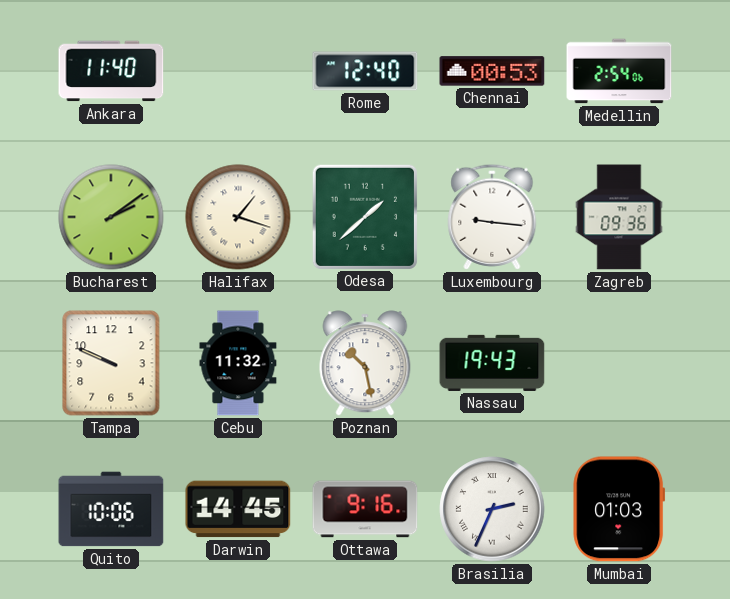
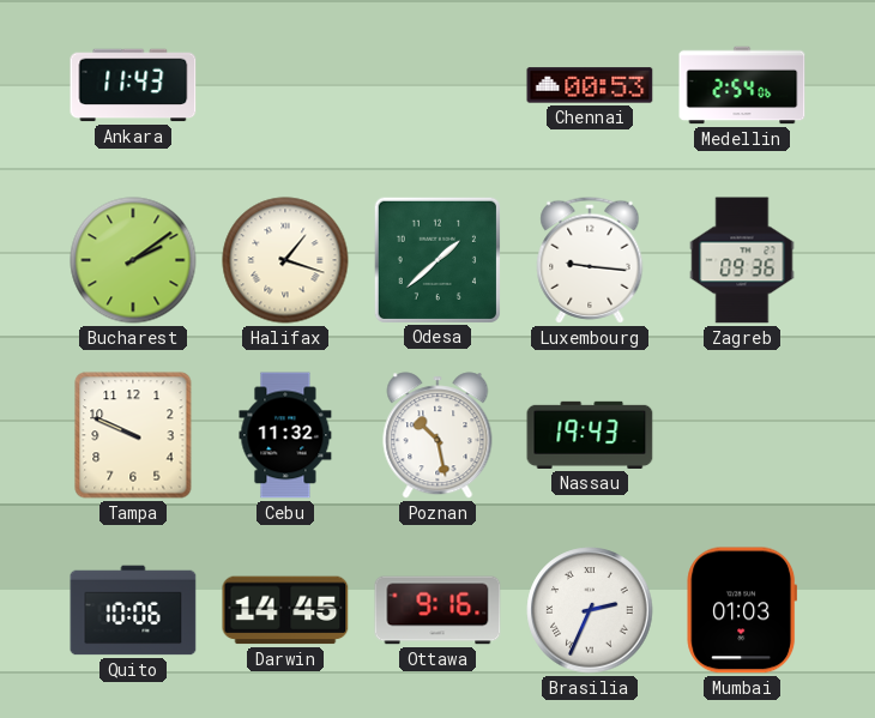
Ankara: 11:40 -> 11:43 (133, 85)
Rome: 12:40 -> none (365, 71)
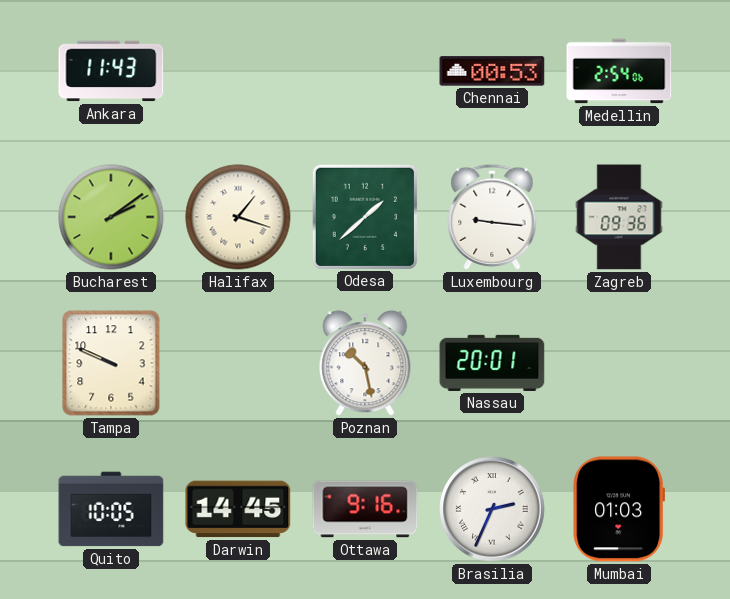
Cebu: 11:32 -> none (285, 435)
Nassau: 19:43 -> 20:01 (492, 363)
Quito: 10:06 -> 10:05 (111, 509)
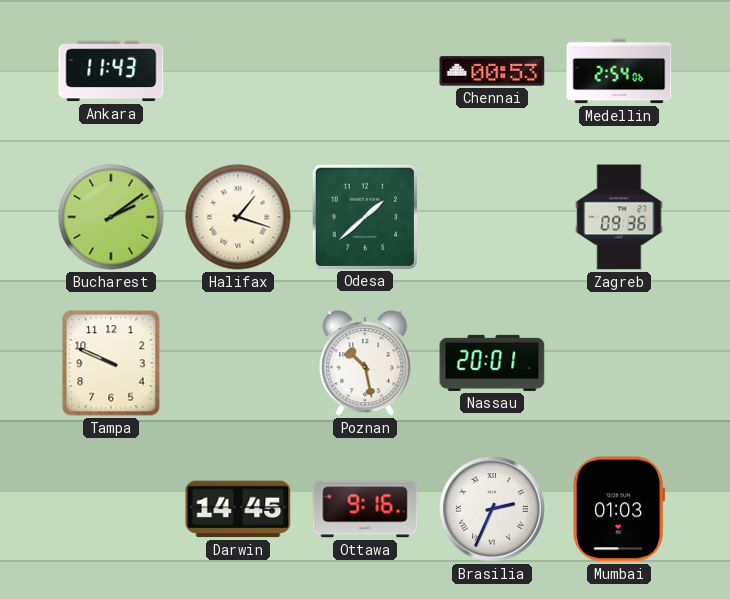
Luxembourg: 9:16 -> none (492, 217)
Quito: 10:05 -> none (111, 509)
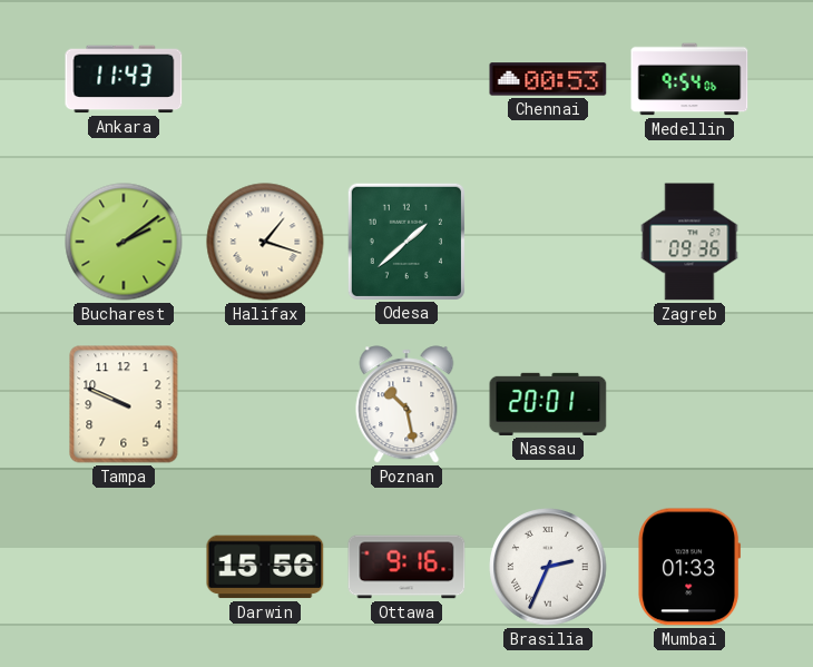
Medellin: 2:54 -> 9:54 (689, 79)
Darwin: 14:45 -> 15:56 (265, 567)
Mumbai: 01:03 -> 01:33 (689, 567)
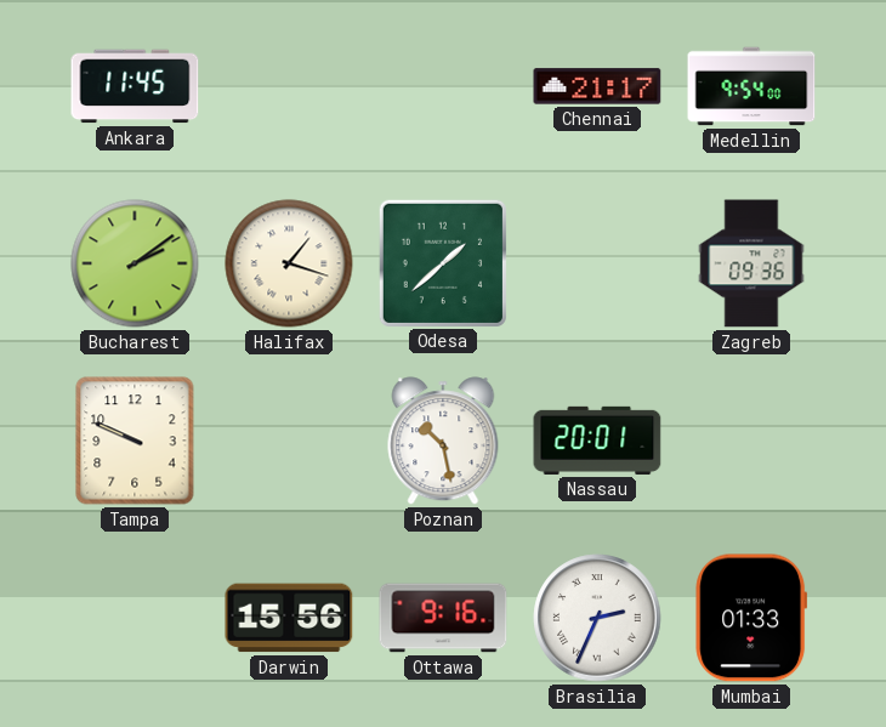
Ankara: 11:43 -> 11:45 (135, 86)
Chennai: 00:53 -> 21:17 (597, 86)
Medellin: 9:54:06 -> 9:54:00 (751, 86)
